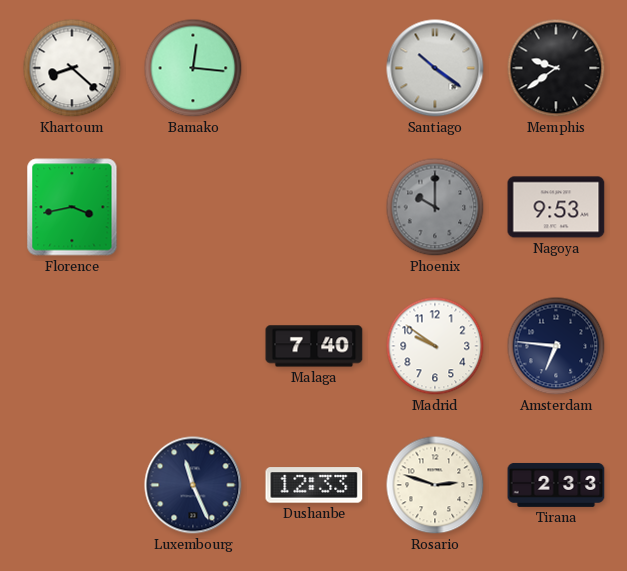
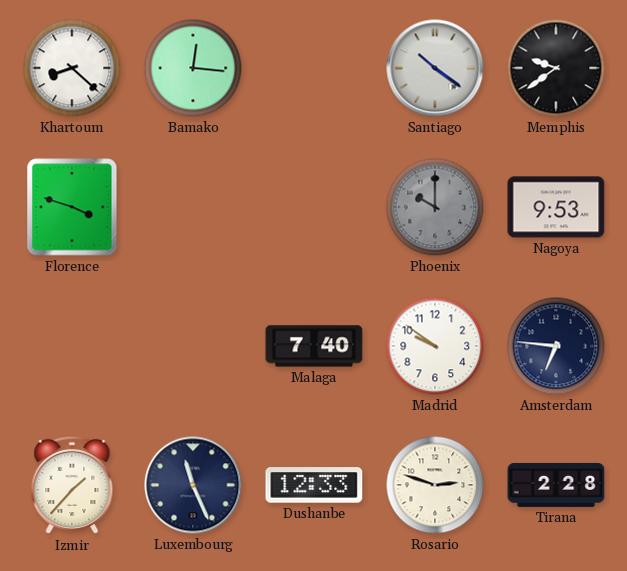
Florence: 3:43 -> 3:48 (72, 207)
Izmir: none -> 1:37 (72, 485)
Tirana: 2:33 -> 2:28 (556, 485)
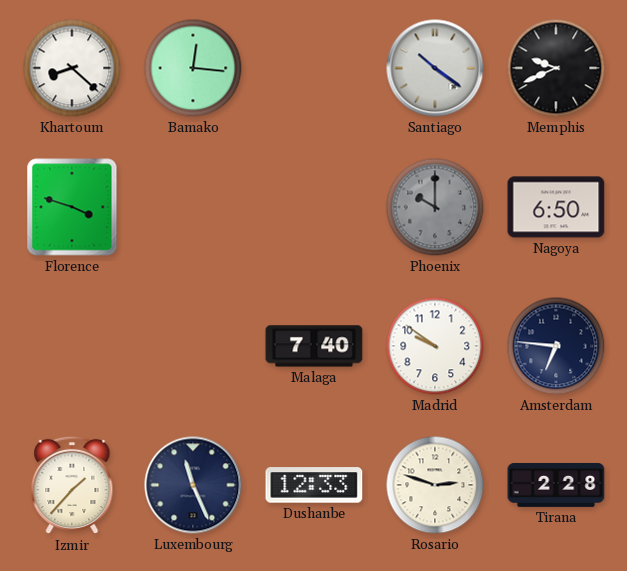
Memphis: 9:39 -> 9:41 (556, 68)
Nagoya: 9:53 -> 6:50 (556, 207)
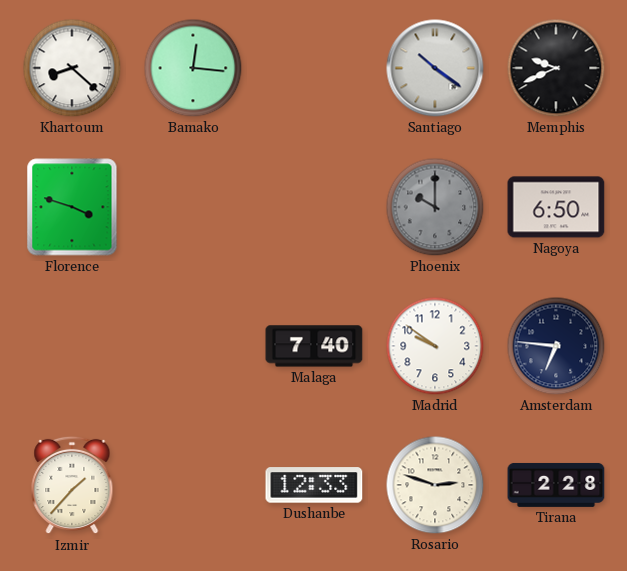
Luxembourg: 11:26 -> none (193, 485)
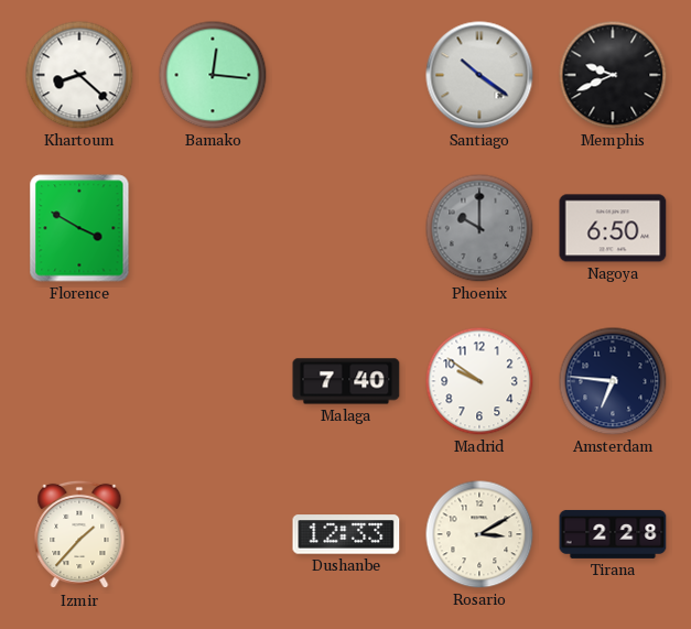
Florence: 3:48 -> 3:50 (79, 228)
Rosario: 2:48 -> 3:10 (479, 534)
